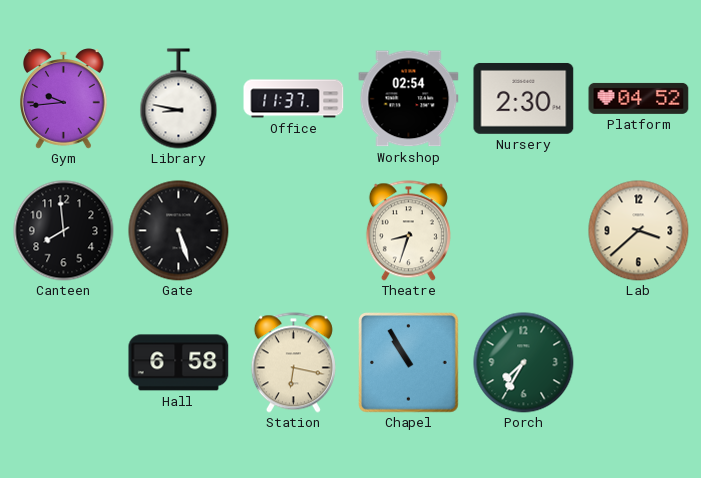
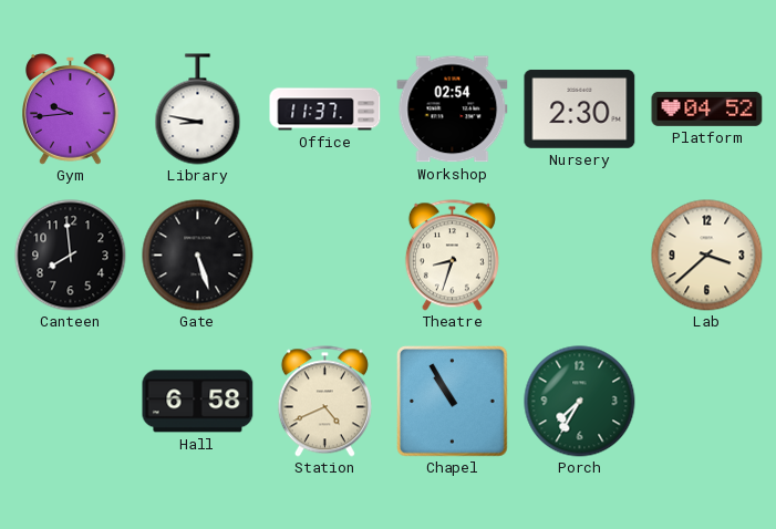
Station: 6:17 -> 4:41 (324, 402)
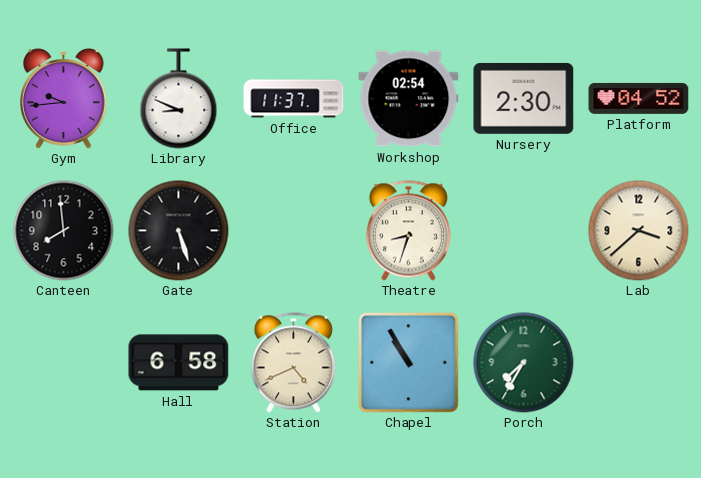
Library: 8:47 -> 8:49 (179, 99)
